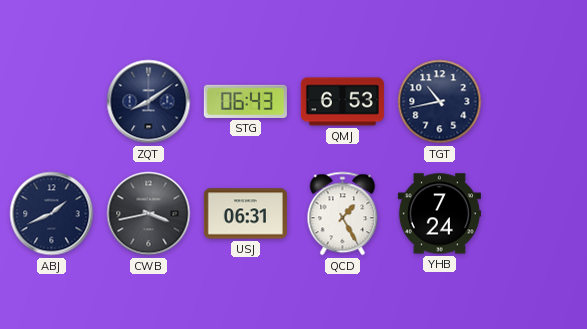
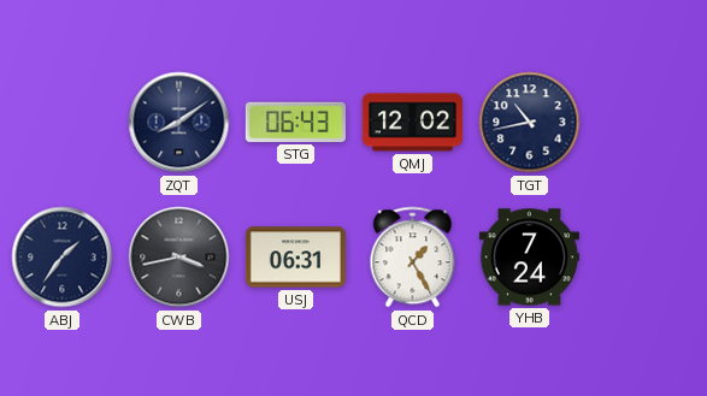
QMJ: 6:53 -> 12:02 (412, 123)
ABJ: 1:41 -> 1:36 (63, 258)
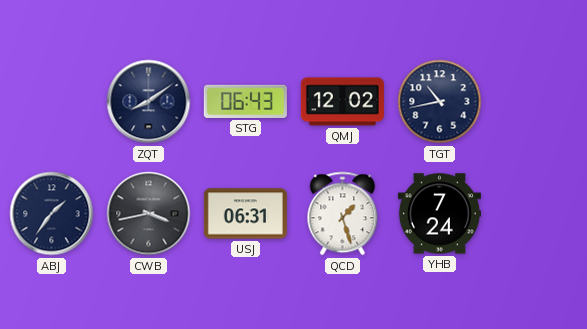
QCD: 1:25 -> 1:27 (343, 214)
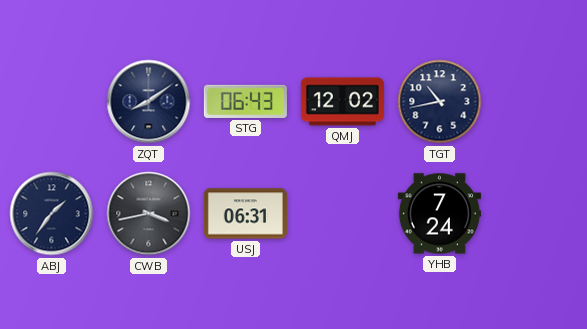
QCD: 1:27 -> none (343, 214)
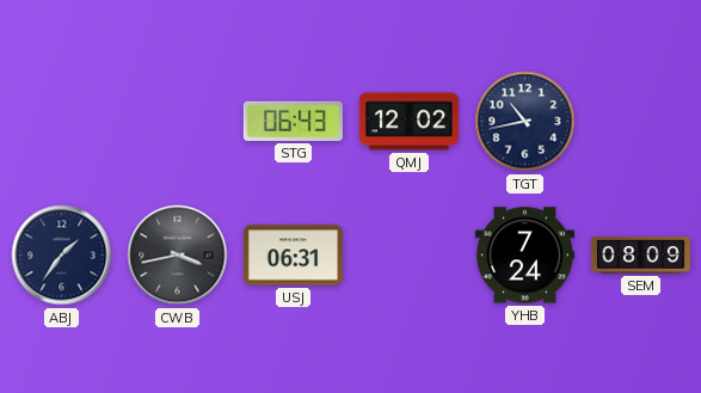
ZQT: 8:09 -> none (149, 102)
SEM: none -> 08:09 (640, 256)
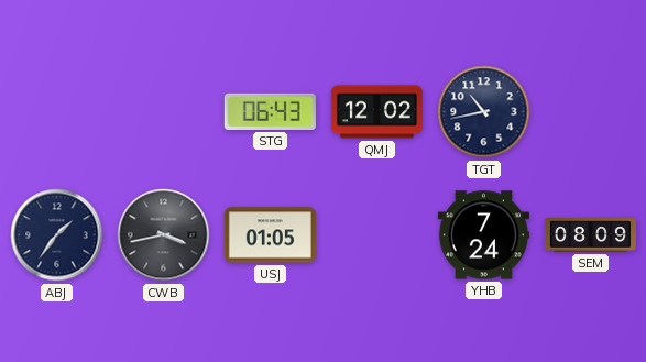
USJ: 06:31 -> 01:05 (270, 235)
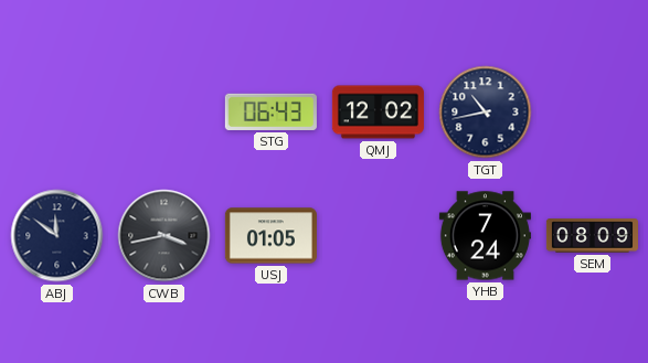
ABJ: 1:36 -> 11:51 (57, 236)
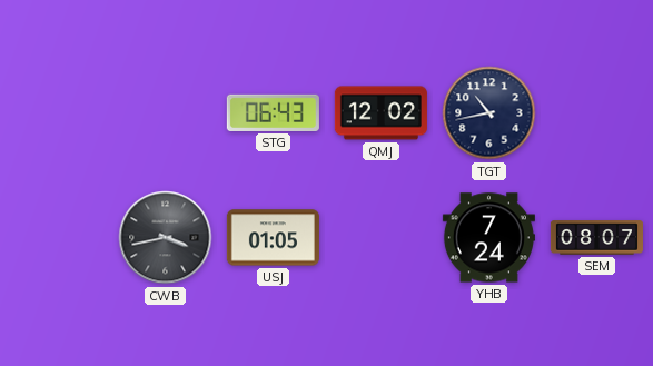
ABJ: 11:51 -> none (57, 236)
SEM: 08:09 -> 08:07 (596, 238)
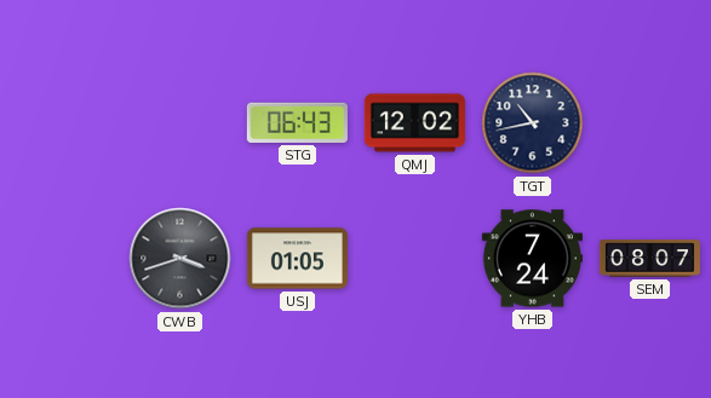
CWB: 3:43 -> 3:42 (180, 259)
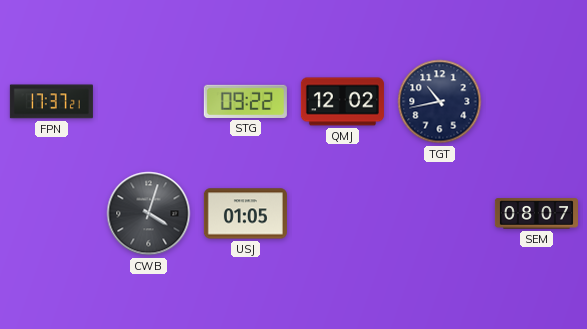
FPN: none -> 17:37 (51, 102)
STG: 06:43 -> 09:22 (245, 101)
CWB: 3:42 -> 4:03 (149, 214)
YHB: 7:24 -> none (532, 259)
